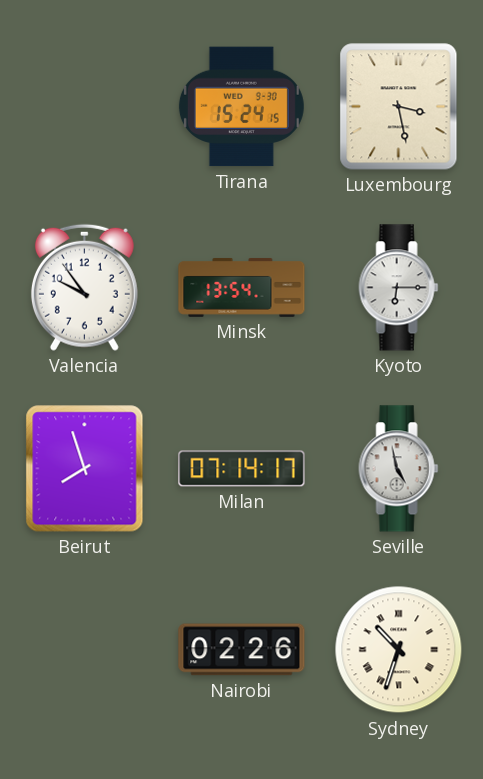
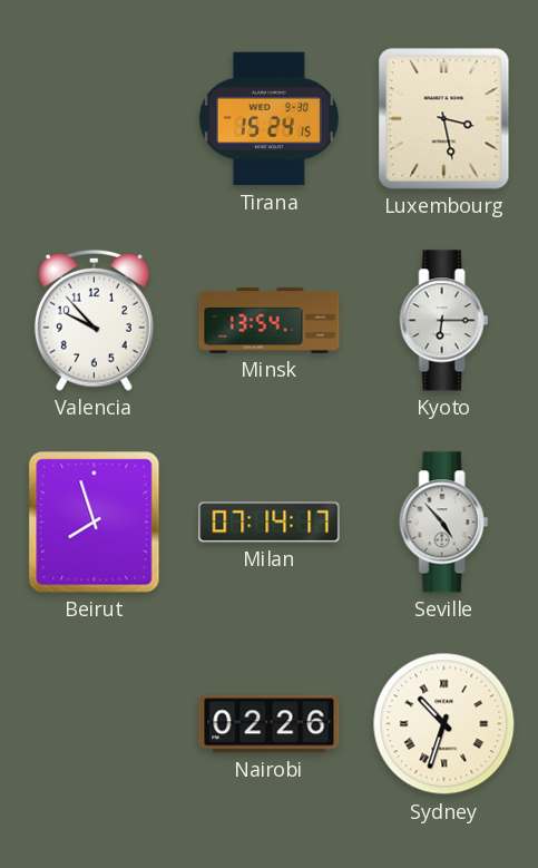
Valencia: 9:54 -> 9:53 (94, 320)
Seville: 4:58 -> 4:53 (444, 523)
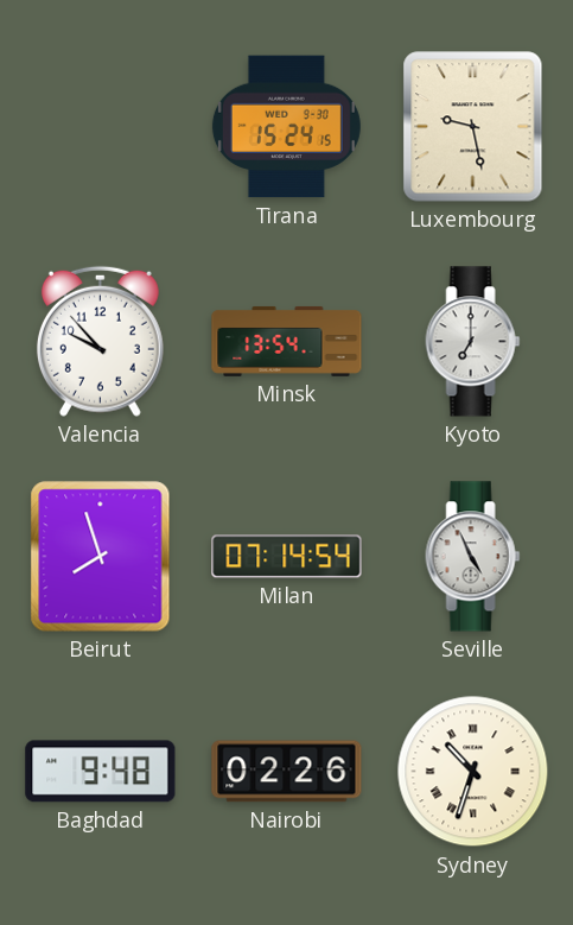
Luxembourg: 3:28 -> 9:28 (473, 127)
Kyoto: 6:15 -> 7:00 (473, 342)
Milan: 07:14:17 -> 07:14:54 (287, 557)
Seville: 4:53 -> 4:56 (473, 557)
Baghdad: none -> 9:48 (101, 772)
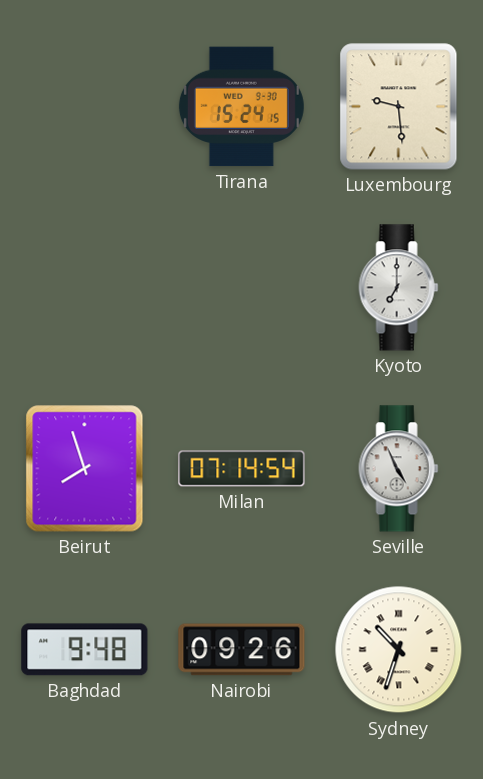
Luxembourg: 9:28 -> 9:29 (399, 107)
Valencia: 9:53 -> none (100, 341)
Minsk: 13:54 -> none (287, 341)
Nairobi: 02:26 -> 09:26 (242, 650)
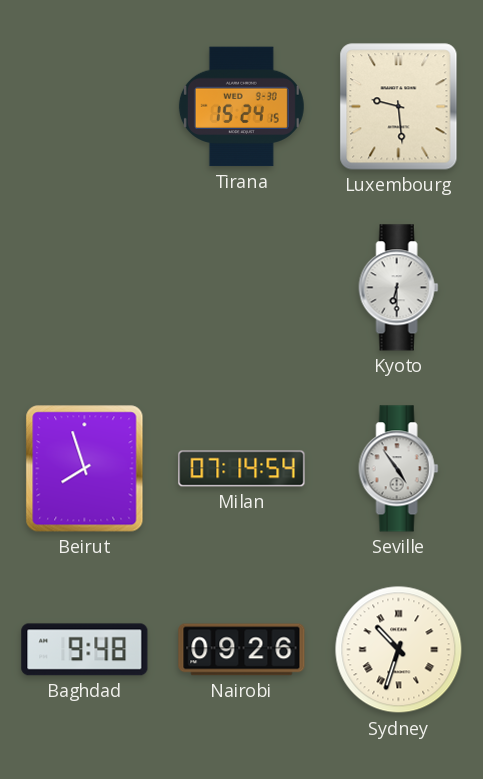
Kyoto: 7:00 -> 6:30 (399, 288)
Seville: 4:56 -> 4:54 (399, 469)
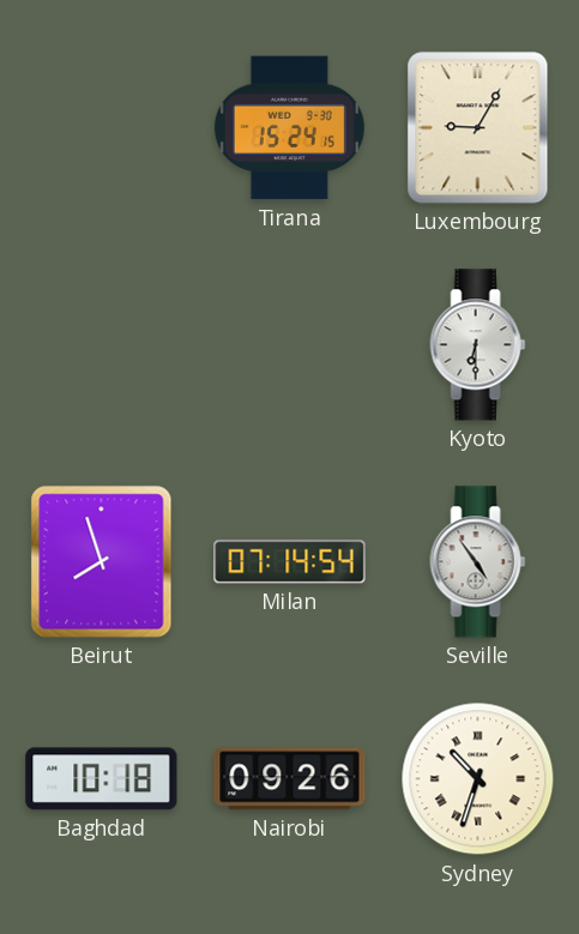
Luxembourg: 9:29 -> 9:05 (478, 128)
Baghdad: 9:48 -> 10:18 (102, 779)
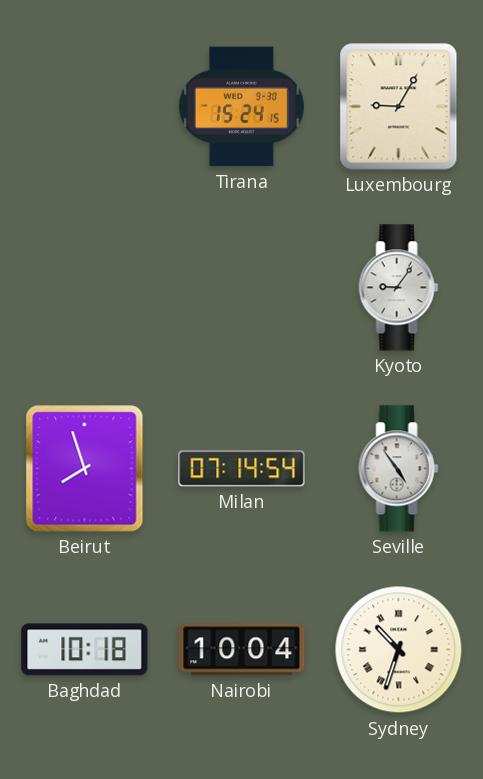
Kyoto: 6:30 -> 9:06 (399, 288)
Nairobi: 09:26 -> 10:04 (242, 650)
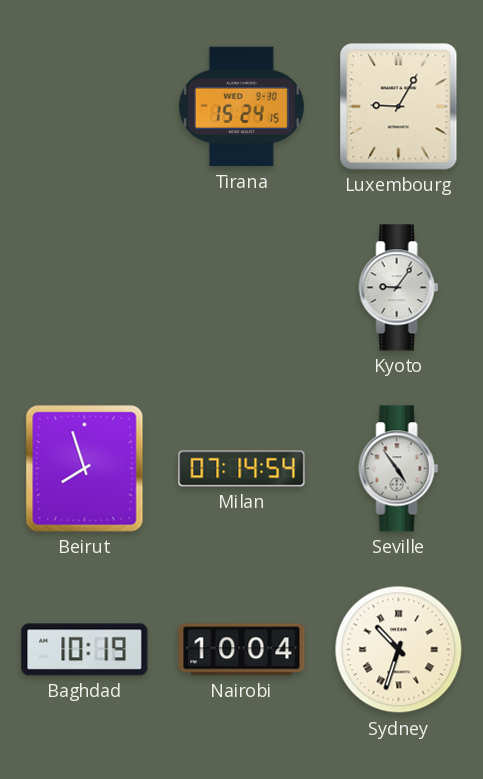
Baghdad: 10:18 -> 10:19 (85, 650)
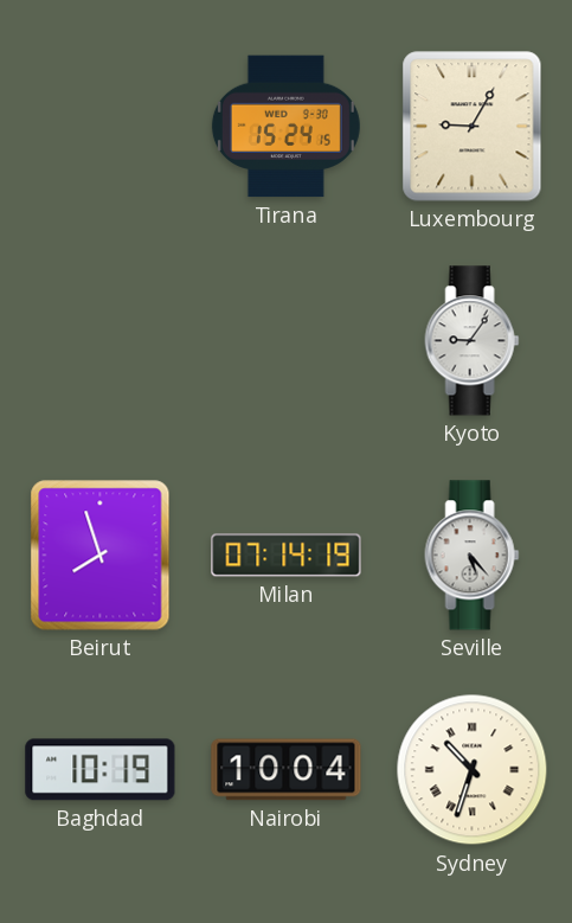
Milan: 07:14:54 -> 07:14:19 (287, 556)
Seville: 4:54 -> 5:23 (473, 556)
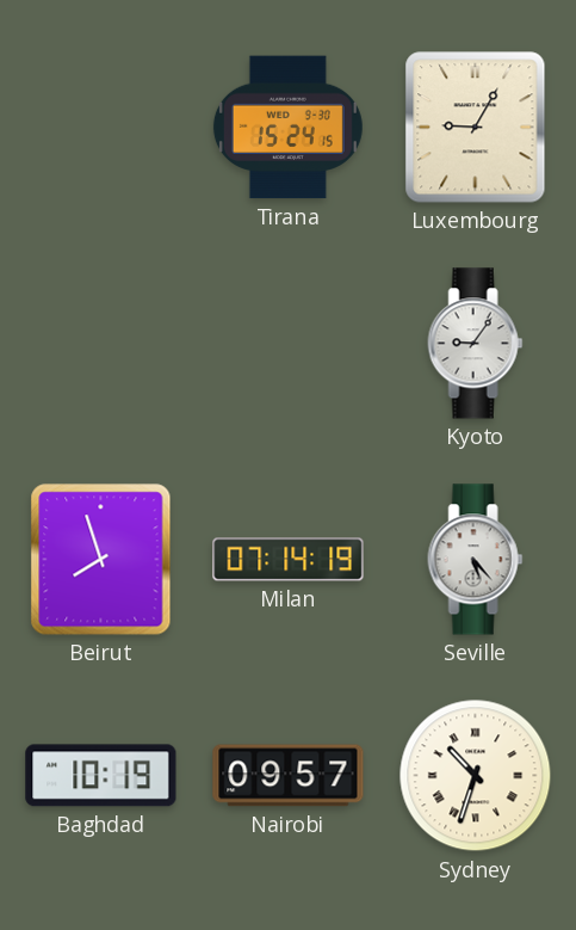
Nairobi: 10:04 -> 09:57 (289, 776)
